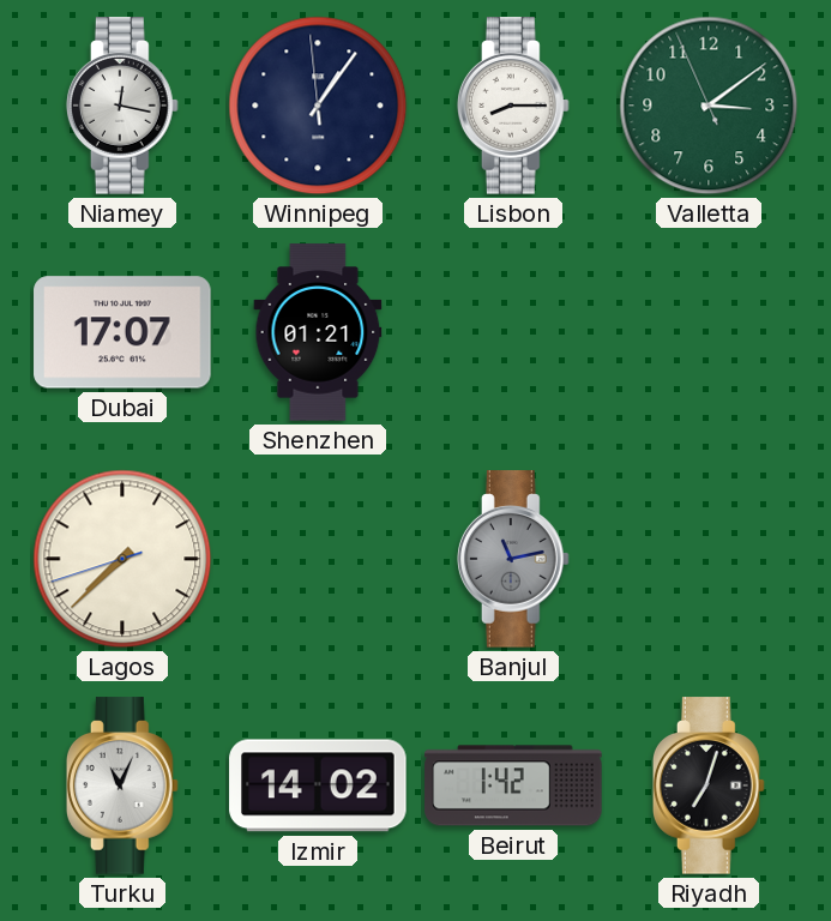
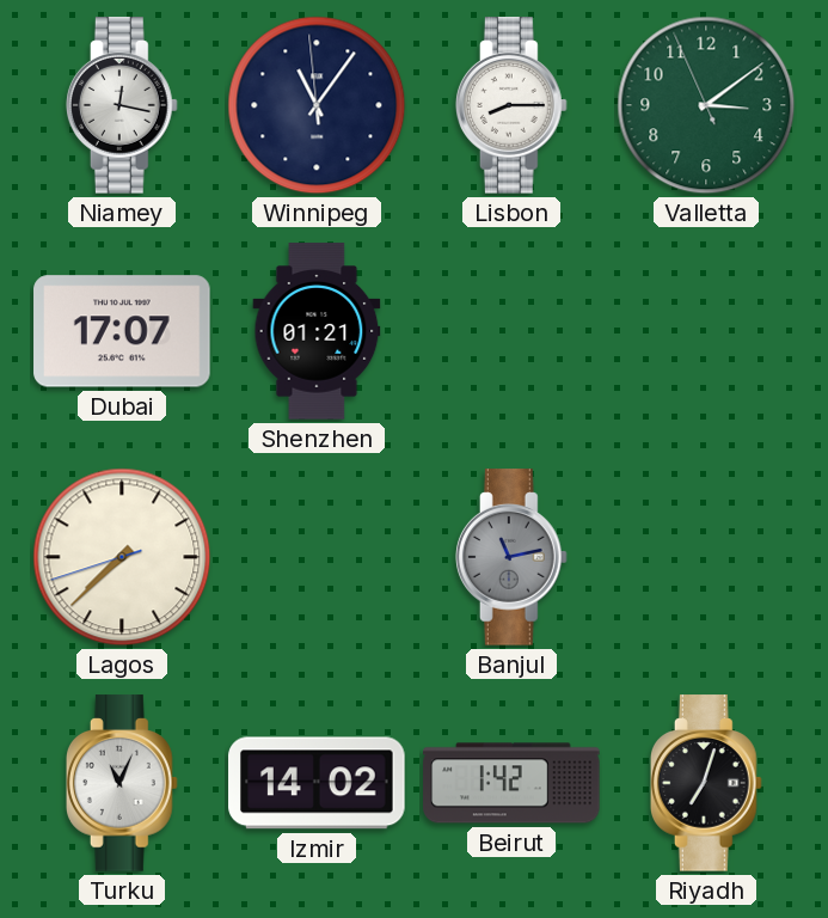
Winnipeg: 1:05 -> 11:05 (317, 105)
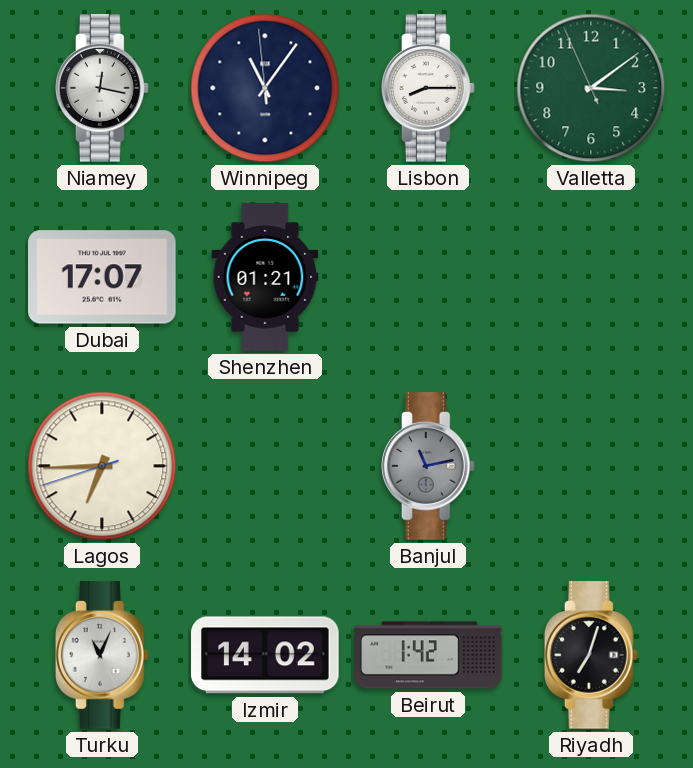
Lagos: 7:37 -> 6:44 (102, 466)
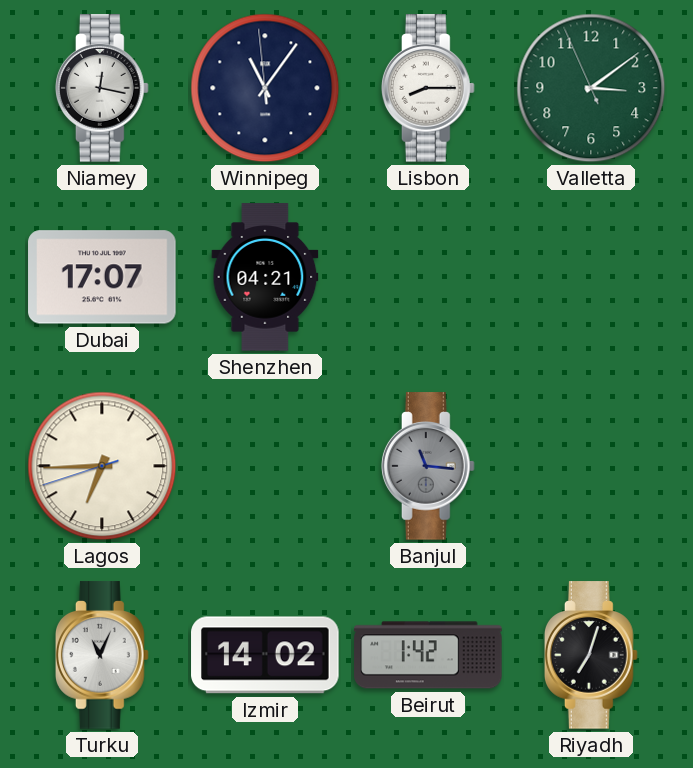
Shenzhen: 01:21 -> 04:21 (265, 277)
Banjul: 11:13 -> 11:16 (428, 466)
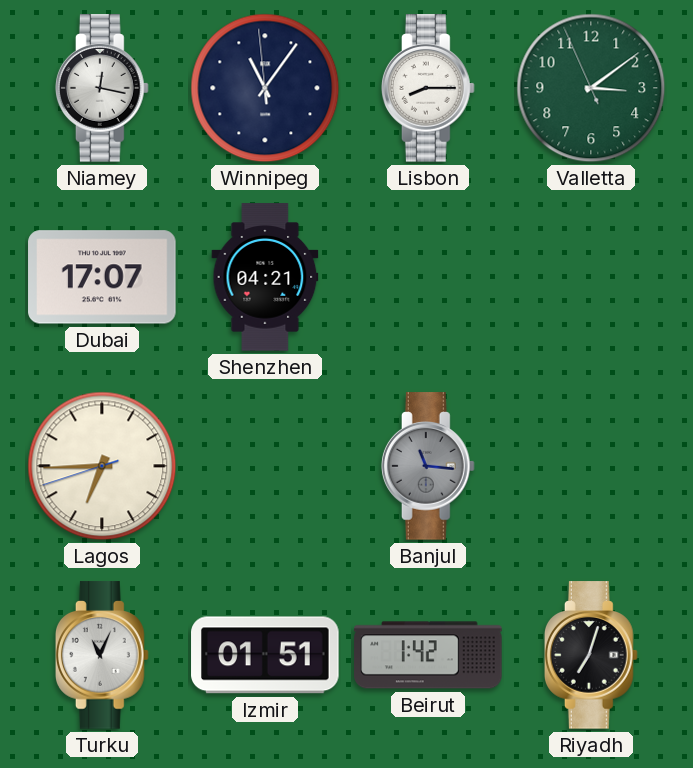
Izmir: 14:02 -> 01:51 (265, 655)
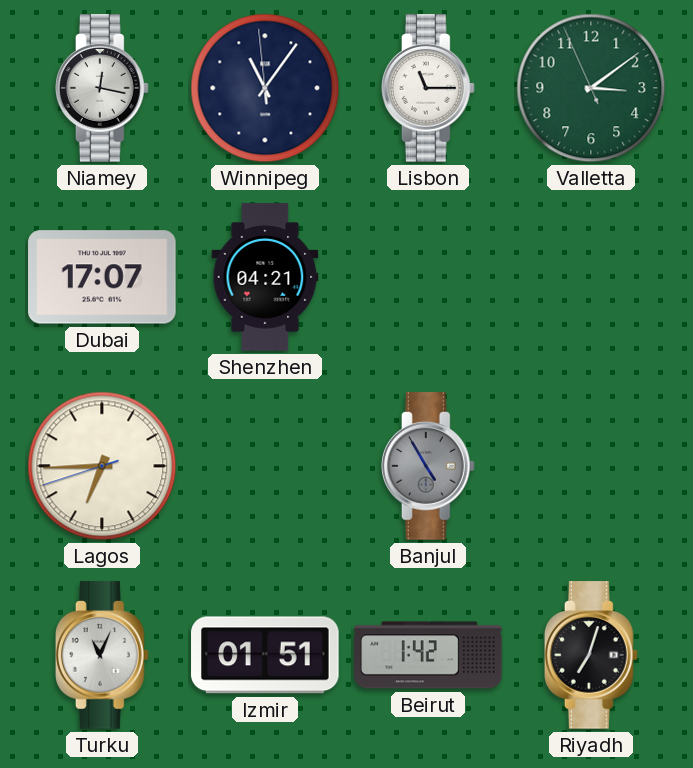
Lisbon: 8:15 -> 11:15 (428, 88)
Banjul: 11:16 -> 4:55 (428, 466)
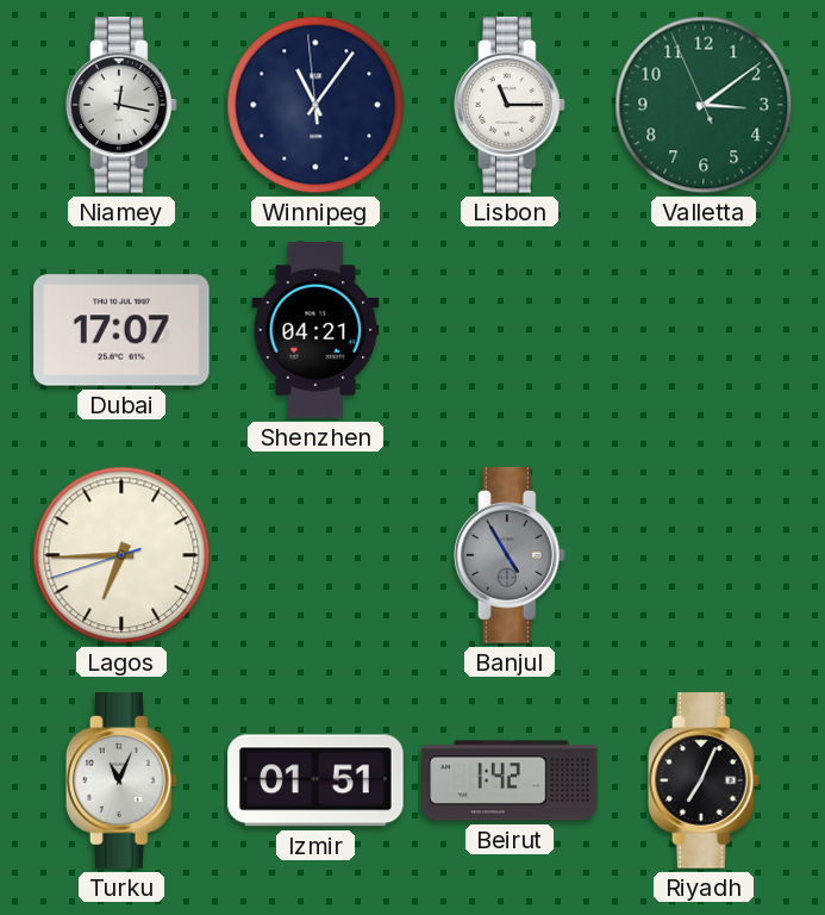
Riyadh: 7:03 -> 7:04 (704, 780)
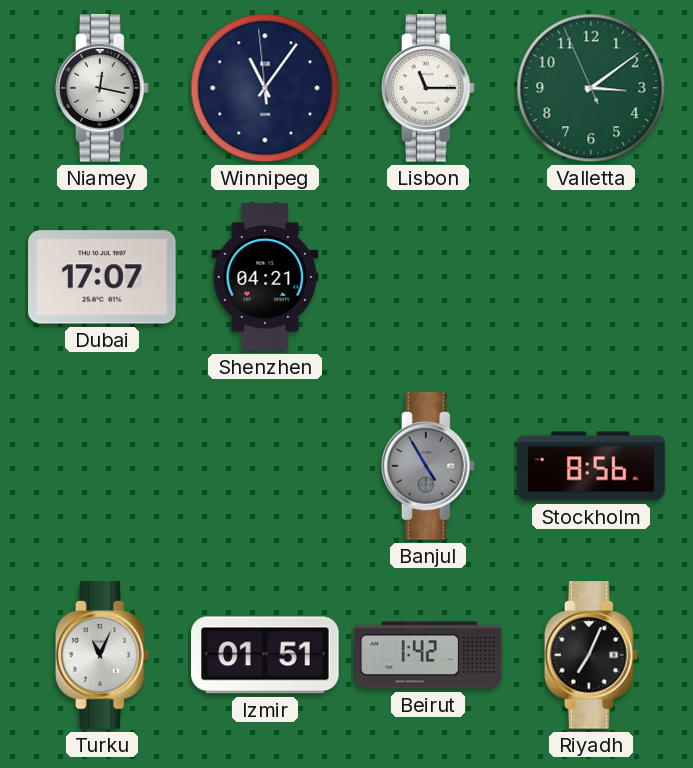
Lagos: 6:44 -> none (121, 555)
Stockholm: none -> 8:56 (591, 466)
